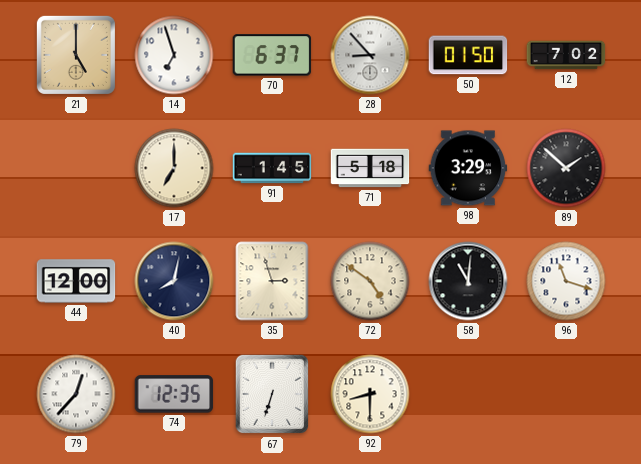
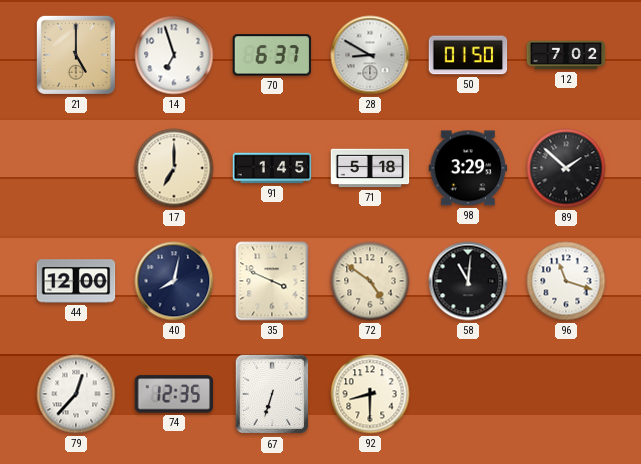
28: 8:53 -> 8:50 (370, 55)
35: 2:57 -> 3:49 (272, 281)
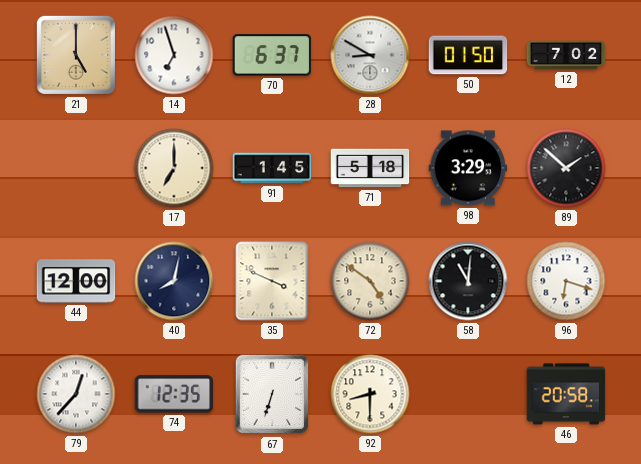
96: 11:18 -> 6:18 (566, 281)
46: none -> 20:58 (566, 394)
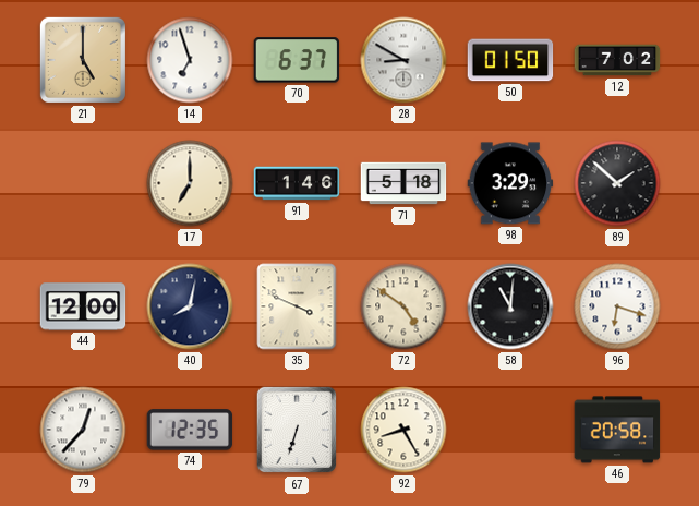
91: 1:45 -> 1:46 (297, 183)
92: 8:30 -> 8:25 (403, 430)
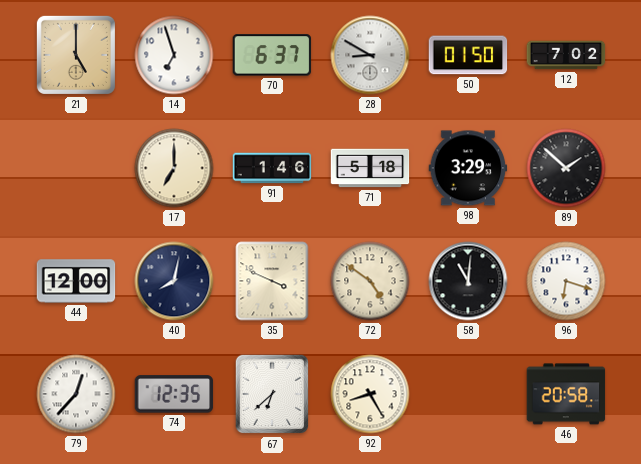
67: 6:33 -> 6:38 (271, 394)
